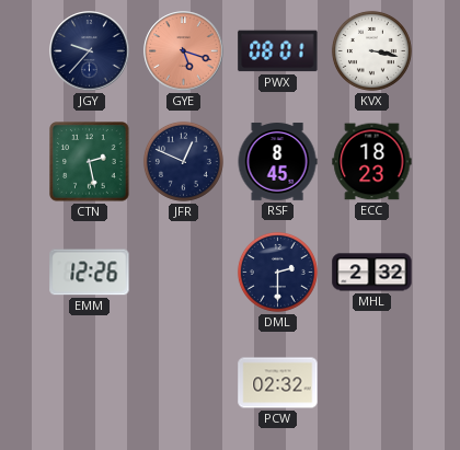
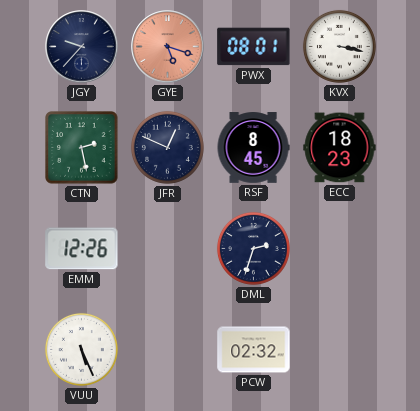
DML: 2:30 -> 2:33 (253, 248)
MHL: 2:32 -> none (372, 273)
VUU: none -> 5:26 (81, 349)
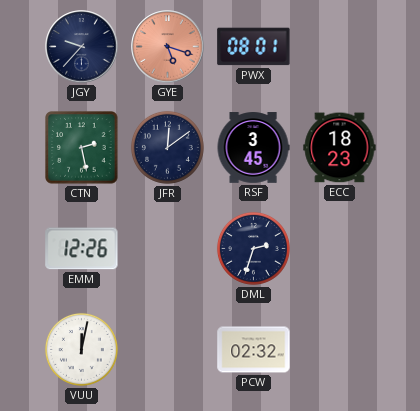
KVX: 3:17 -> none (339, 46)
JFR: 12:49 -> 12:09 (167, 147)
RSF: 8:45 -> 3:45 (253, 148)
VUU: 5:26 -> 12:02 (81, 349)
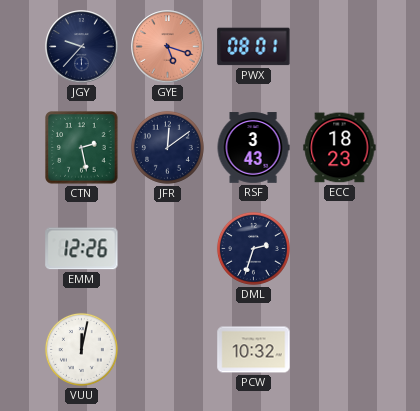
RSF: 3:45 -> 3:43 (253, 148)
PCW: 02:32 -> 10:32 (254, 350)
